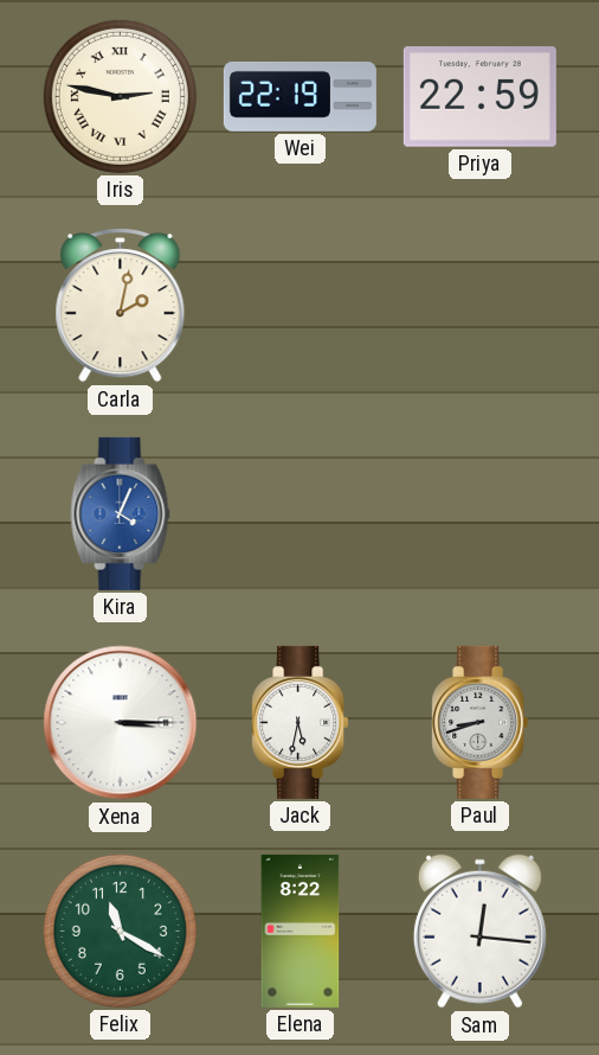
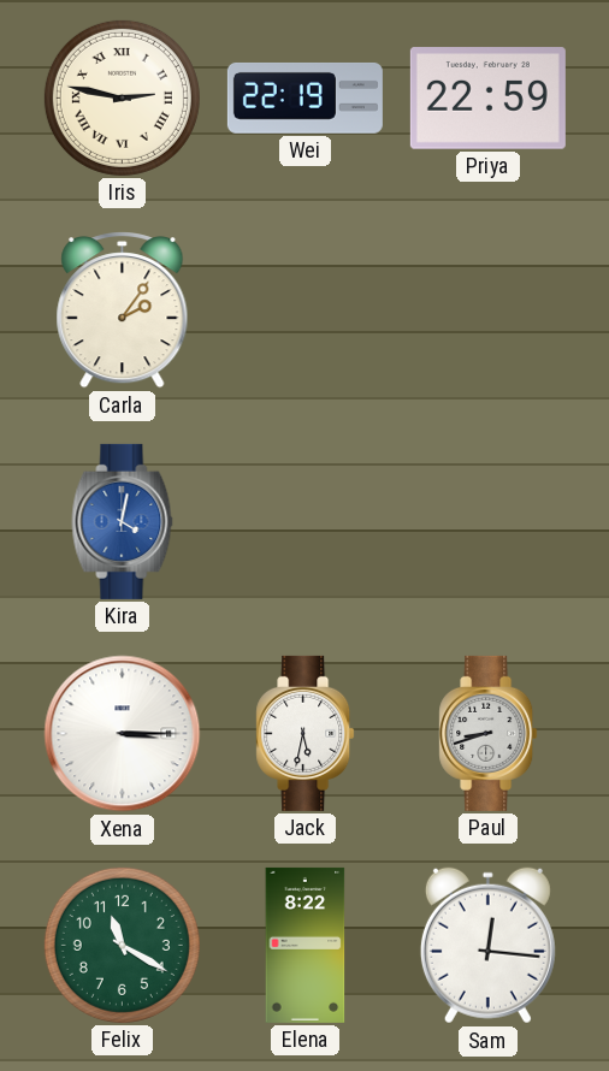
Carla: 2:02 -> 2:06 (123, 310)
Kira: 4:04 -> 4:02 (123, 521)
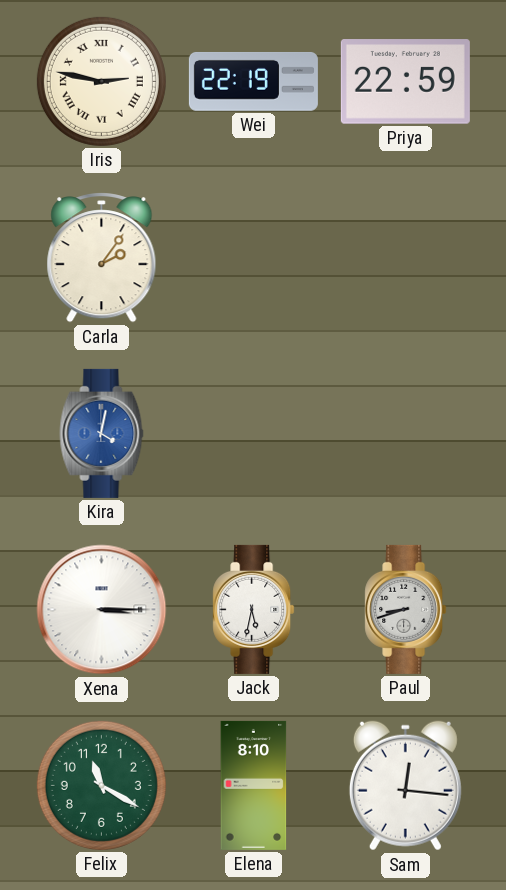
Elena: 8:22 -> 8:10 (254, 785)
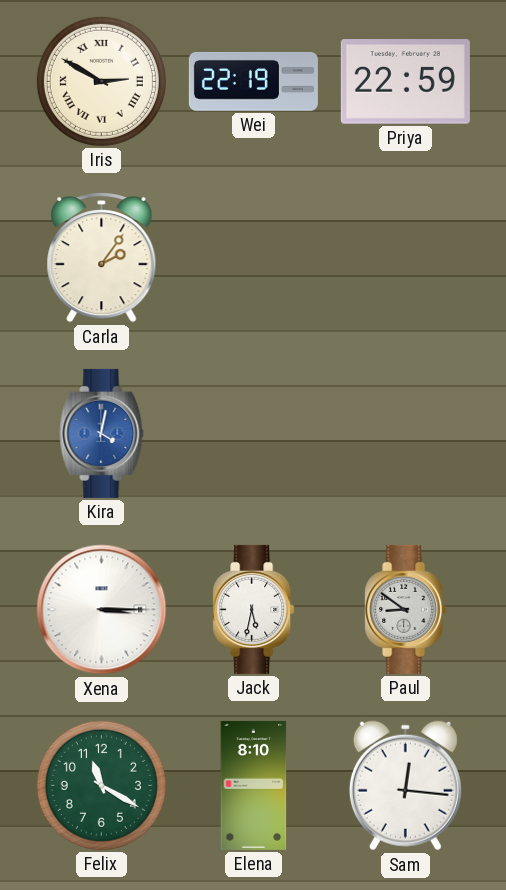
Iris: 2:47 -> 2:50 (101, 81)
Paul: 8:42 -> 8:51 (406, 609)
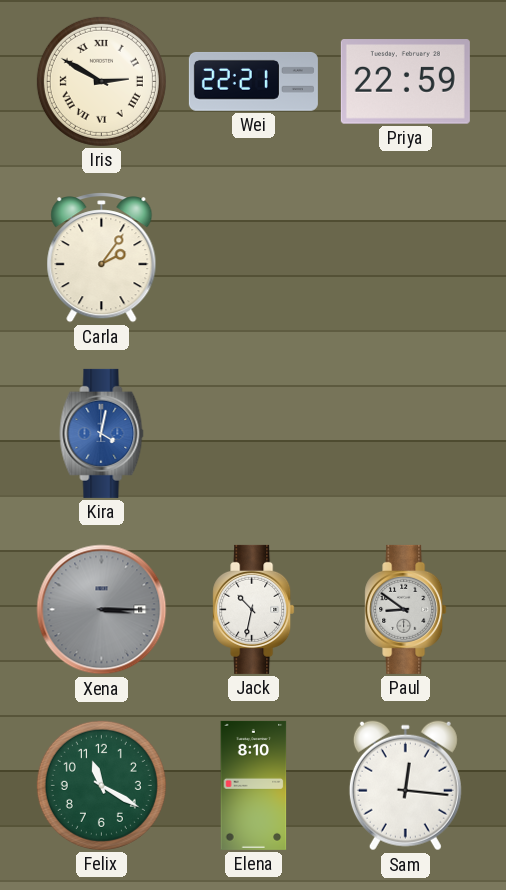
Wei: 22:19 -> 22:21 (253, 81)
Xena dial: white -> grey (102, 610)
Jack: 5:32 -> 10:32 (254, 609)
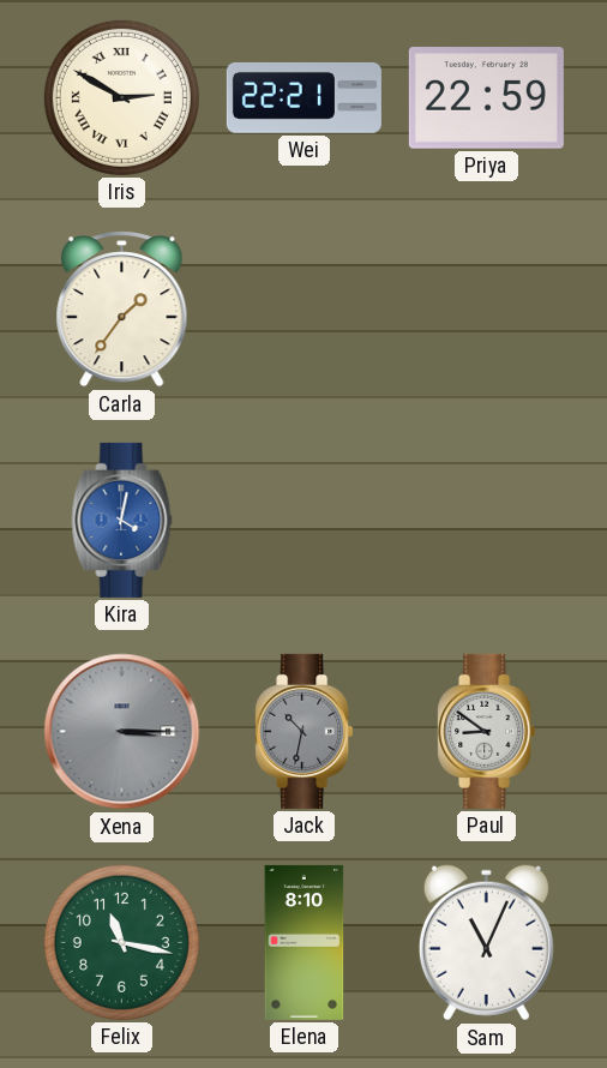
Carla: 2:06 -> 1:36 (122, 310)
Jack dial: white -> grey (305, 731)
Felix: 11:20 -> 11:17 (121, 942)
Sam: 12:16 -> 11:04 (486, 943)
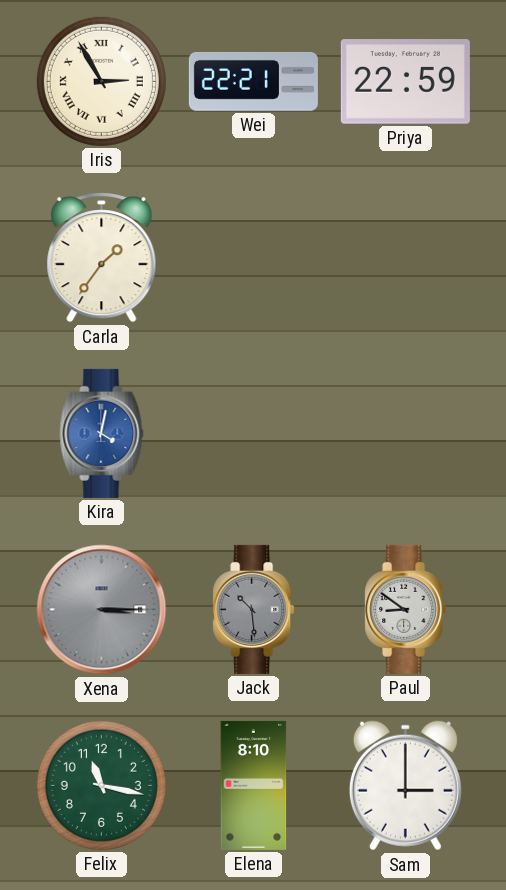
Iris: 2:50 -> 2:55 (101, 81)
Jack: 10:32 -> 10:29 (254, 609)
Sam: 11:04 -> 3:00 (405, 786)
